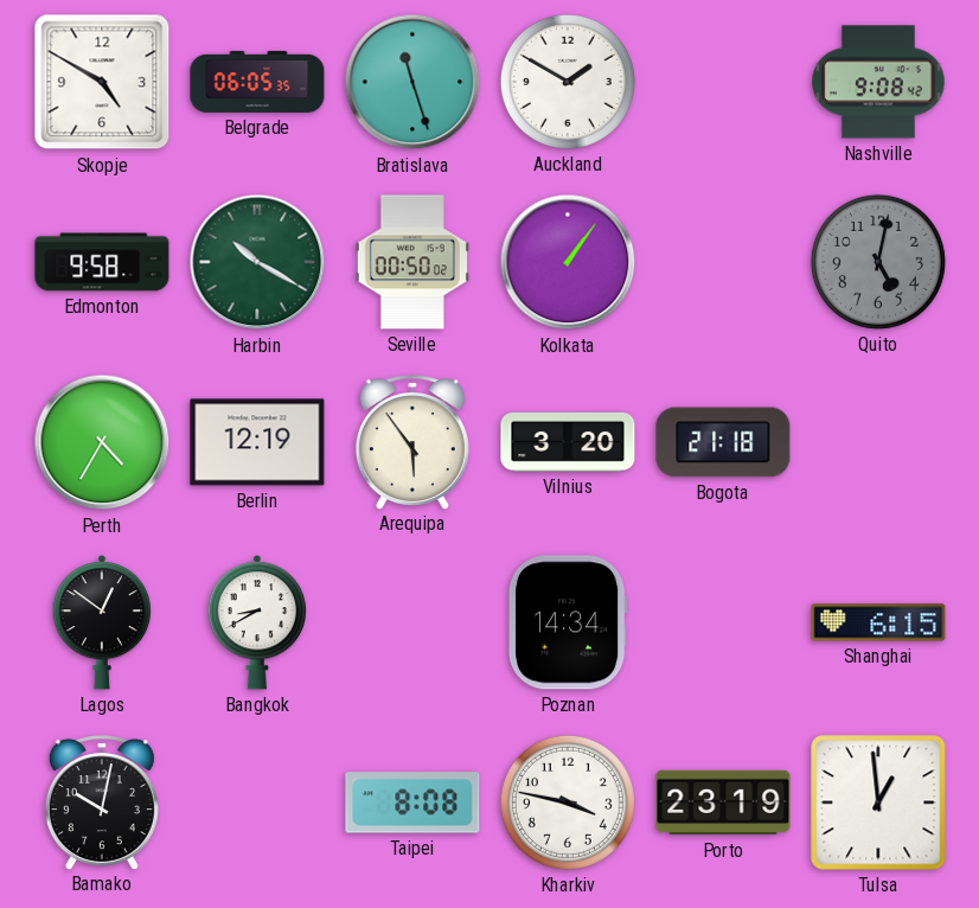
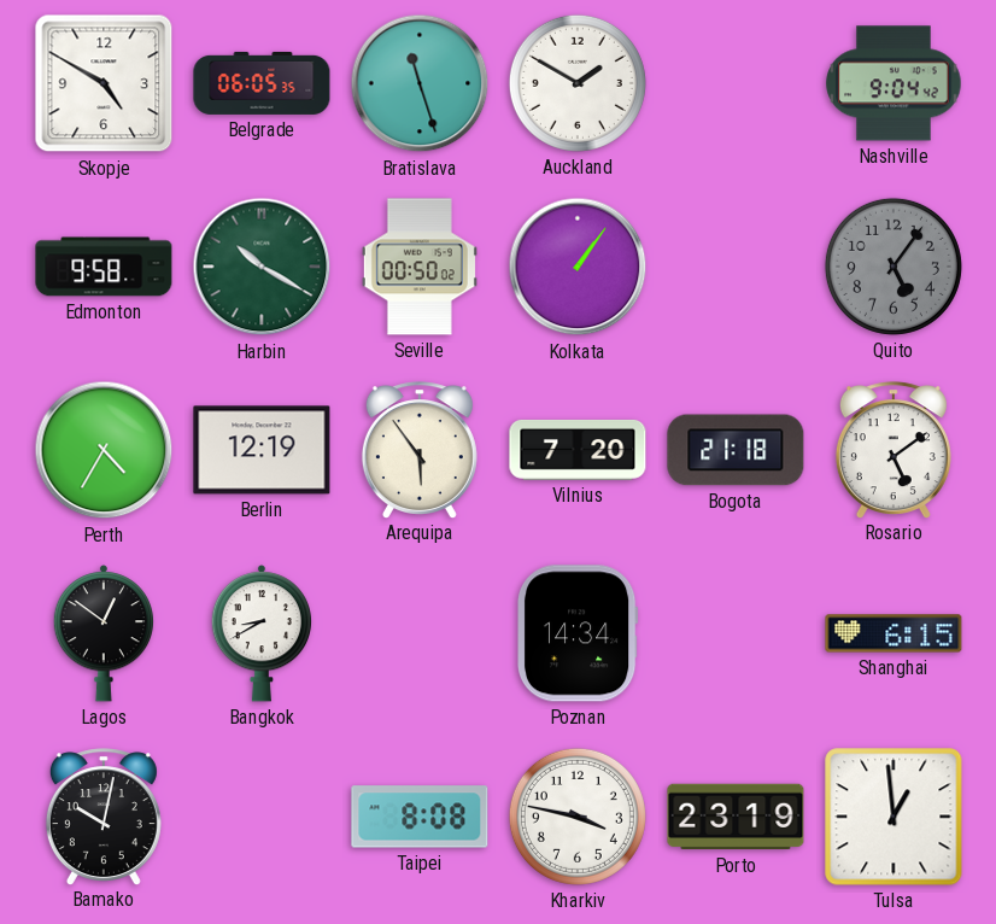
Nashville: 9:08 -> 9:04 (894, 83)
Quito: 5:02 -> 5:06 (894, 267)
Vilnius: 3:20 -> 7:20 (578, 450)
Rosario: none -> 5:09 (894, 450)
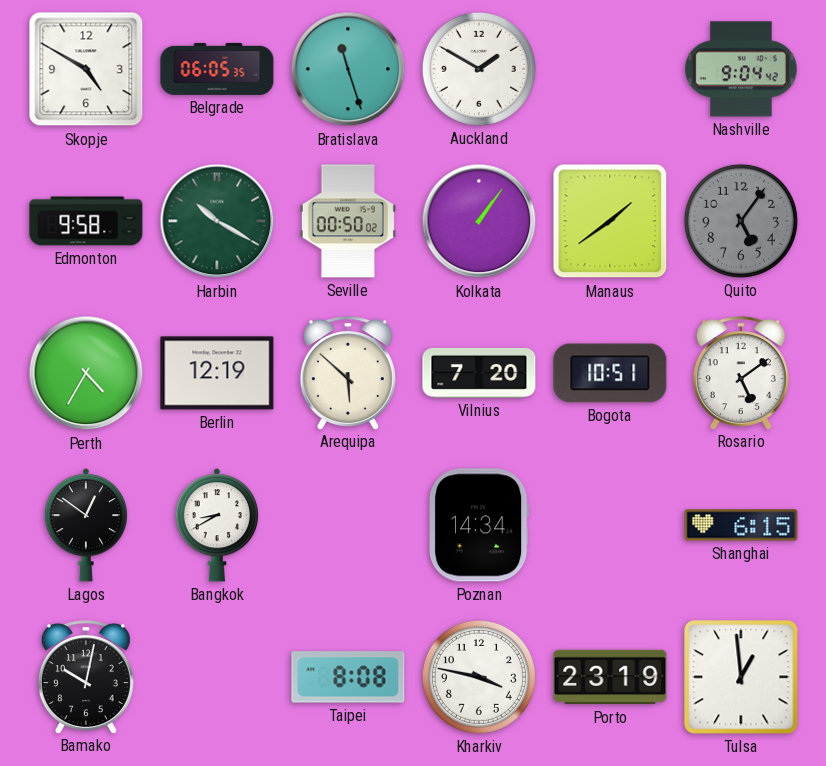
Manaus: none -> 1:39 (610, 221)
Arequipa: 5:54 -> 5:52 (348, 373)
Bogota: 21:18 -> 10:51 (610, 373)
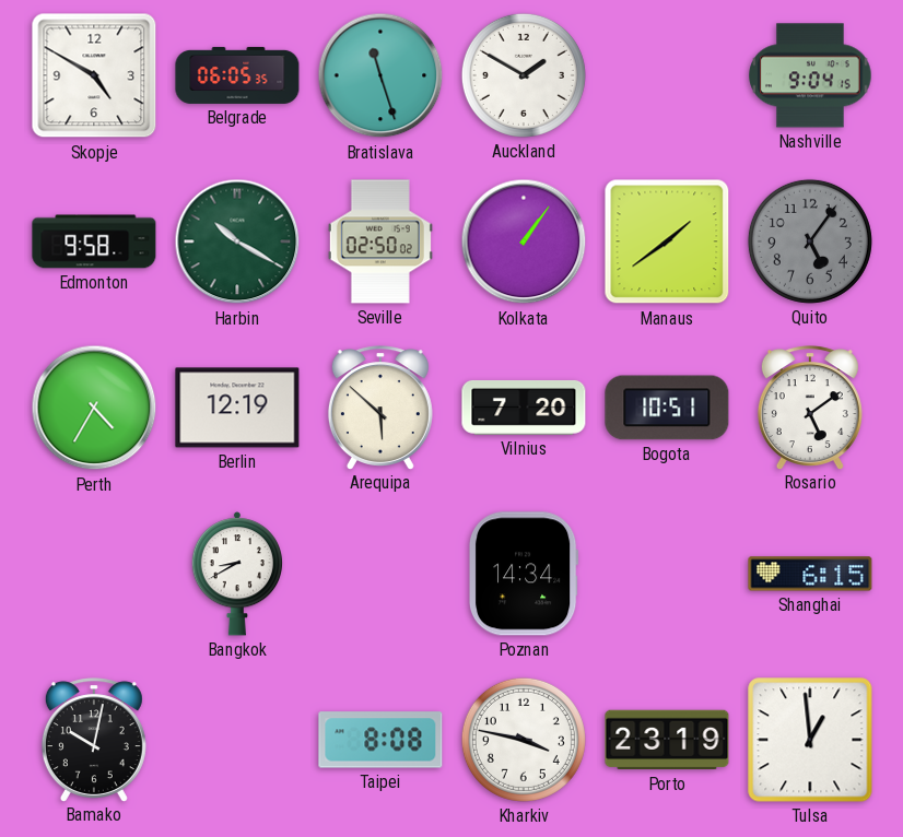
Nashville: 9:04:42 -> 9:04:15 (810, 75)
Seville: 00:50 -> 02:50 (380, 241)
Lagos: 12:51 -> none (85, 525)
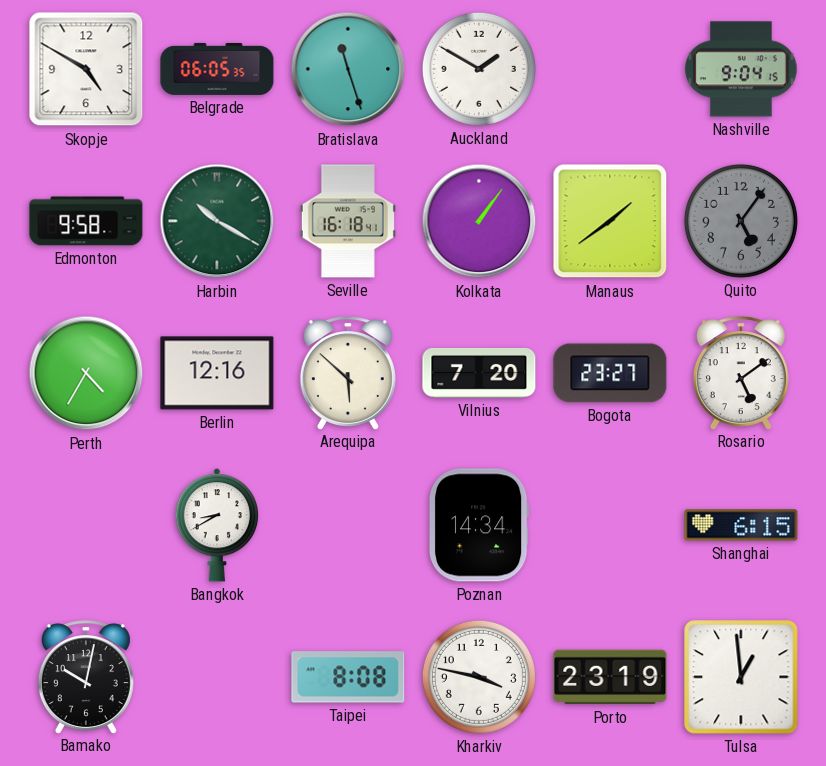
Seville: 02:50 -> 16:18 (348, 221)
Berlin: 12:19 -> 12:16 (217, 373)
Bogota: 10:51 -> 23:27 (610, 373)
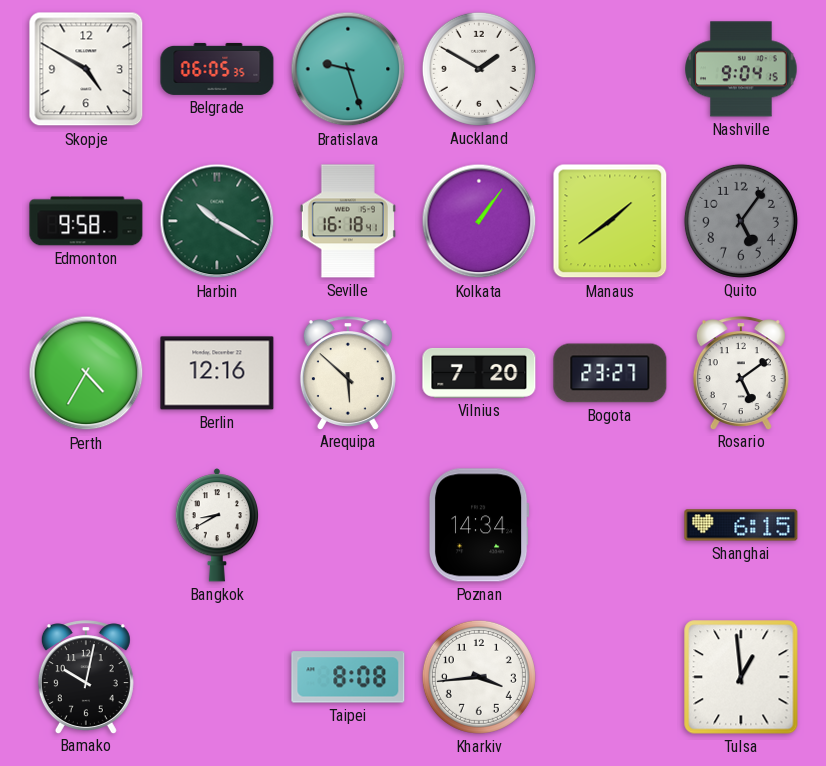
Bratislava: 11:27 -> 9:27 (348, 69)
Kharkiv: 3:47 -> 3:44 (479, 677)
Porto: 23:19 -> none (610, 677)
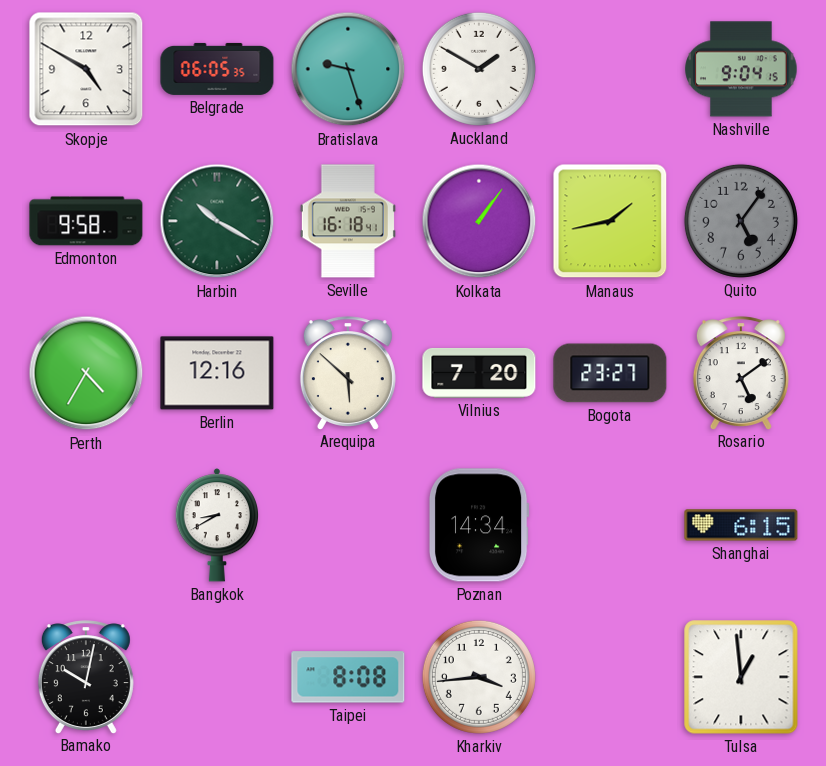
Manaus: 1:39 -> 1:43 (610, 221)
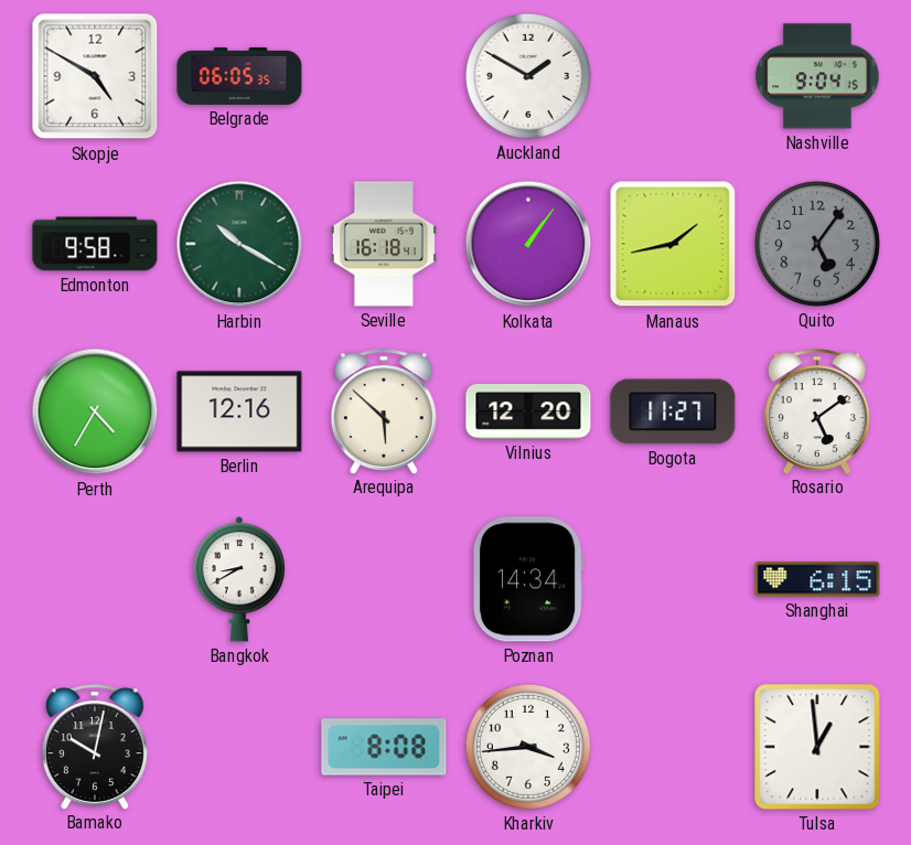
Bratislava: 9:27 -> none (348, 69)
Vilnius: 7:20 -> 12:20 (528, 411)
Bogota: 23:27 -> 11:27 (673, 411)
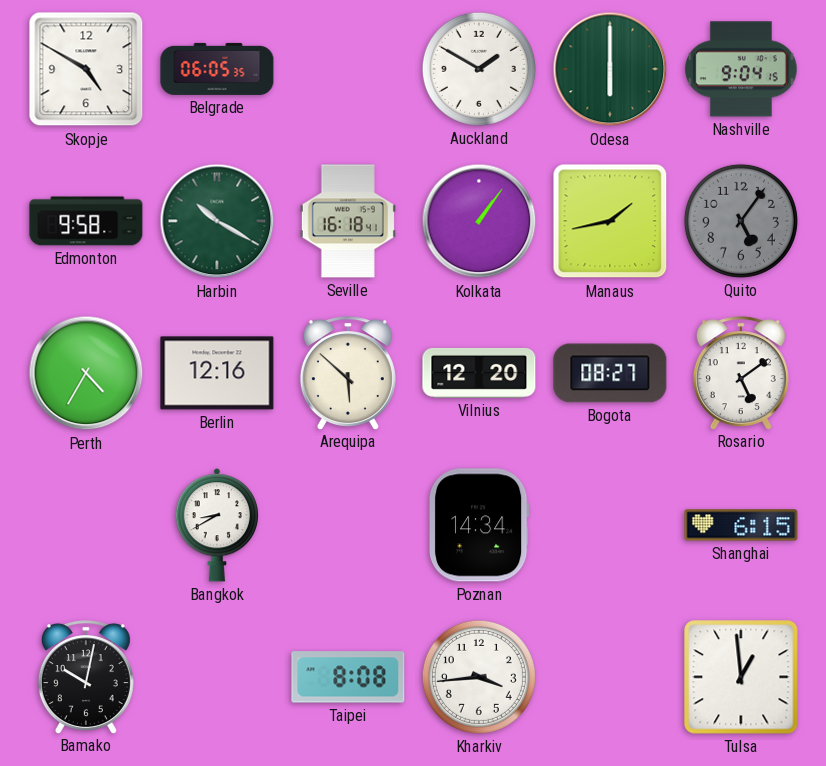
Odesa: none -> 6:00 (610, 69)
Bogota: 11:27 -> 08:27 (610, 373)
